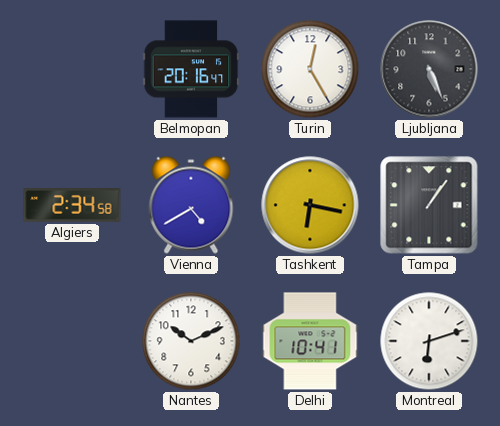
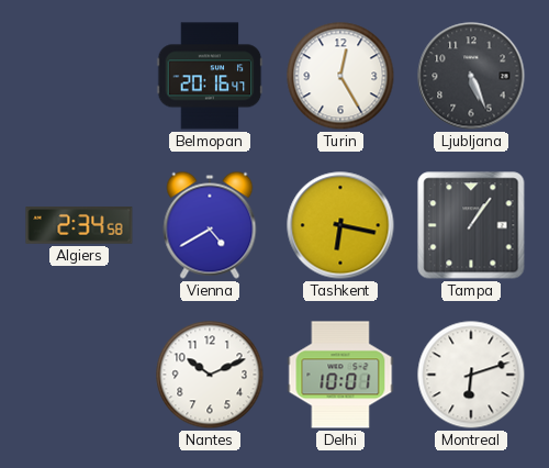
Delhi: 10:41 -> 10:01 (340, 375)
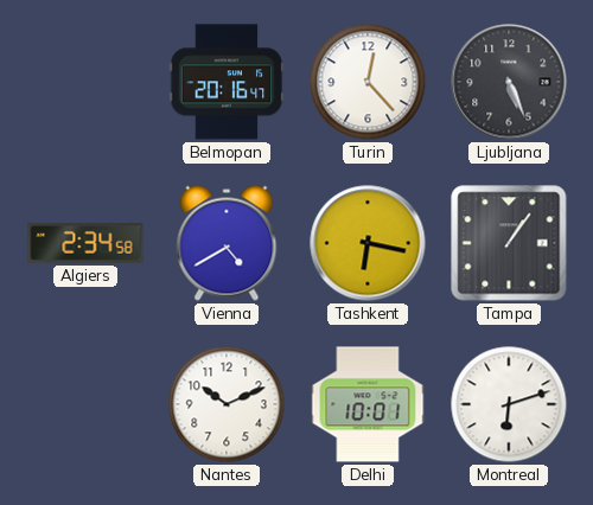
Turin: 12:25 -> 12:23 (368, 82)
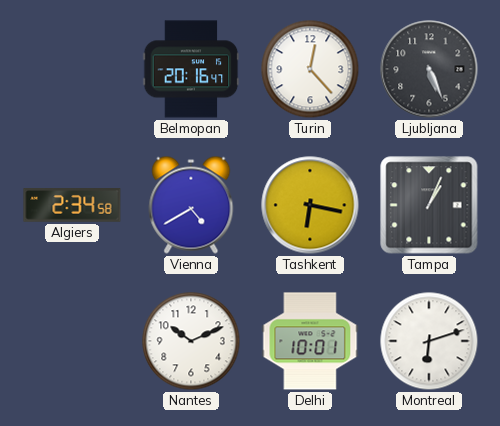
Tampa: 1:06 -> 1:04 (429, 205)
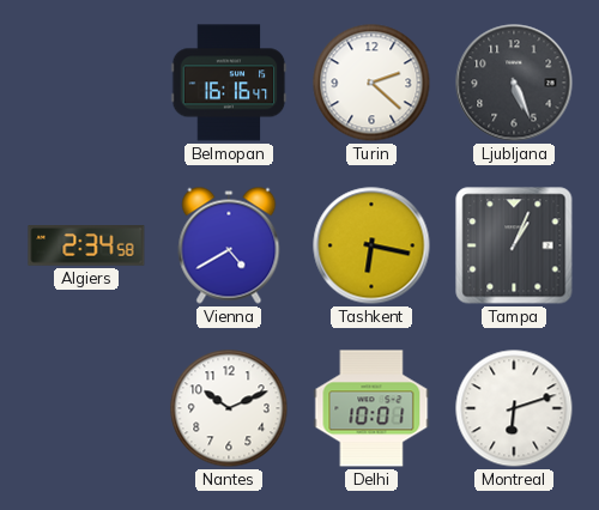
Belmopan: 20:16 -> 16:16 (229, 83)
Turin: 12:23 -> 2:22 (371, 83)
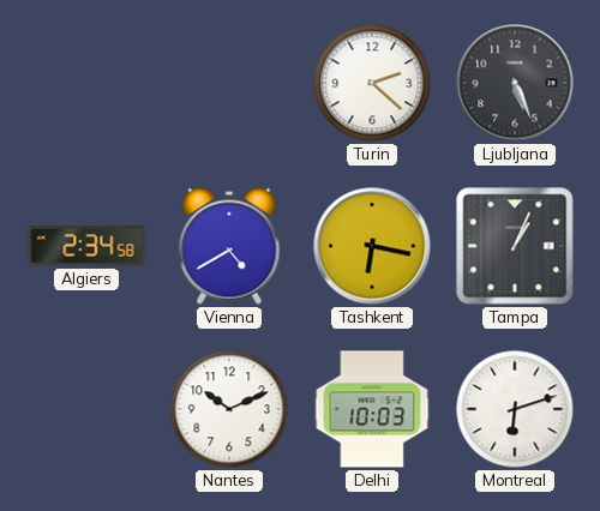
Belmopan: 16:16 -> none (229, 83)
Delhi: 10:01 -> 10:03 (372, 409)
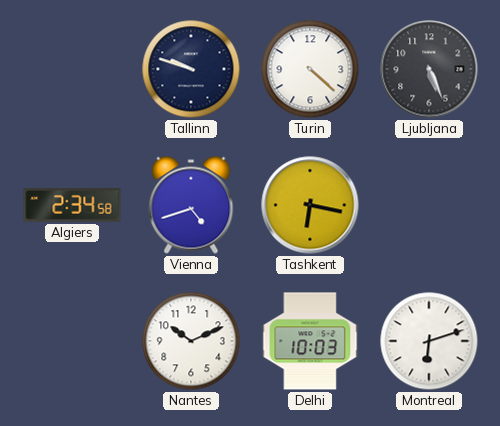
Tallinn: none -> 9:48 (191, 69)
Turin: 2:22 -> 4:22 (310, 69)
Vienna: 4:40 -> 4:42 (191, 205)
Tampa: 1:04 -> none (515, 246)
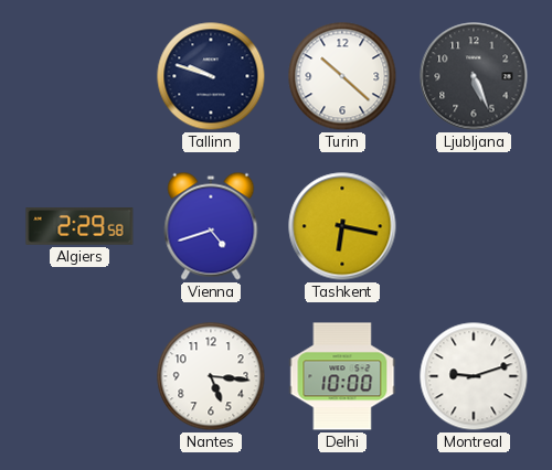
Turin: 4:22 -> 10:22 (342, 76)
Algiers: 2:34 -> 2:29 (79, 227)
Nantes: 10:11 -> 5:16 (211, 376)
Delhi: 10:03 -> 10:00 (342, 376)
Montreal: 6:12 -> 9:12 (474, 376)
